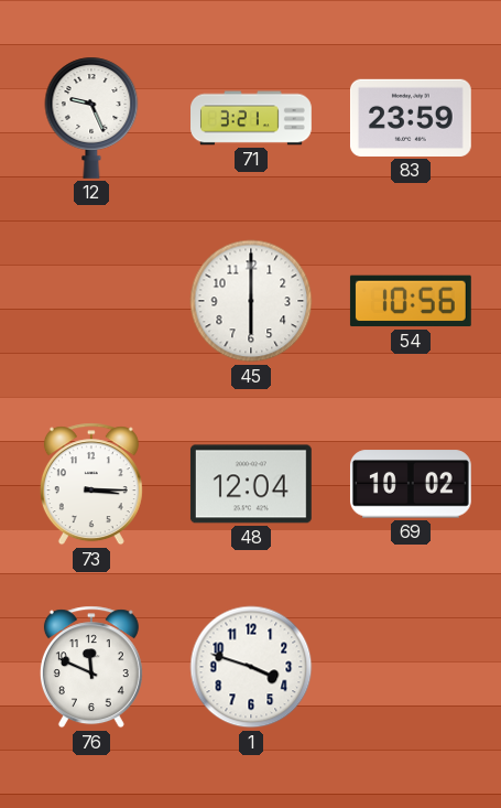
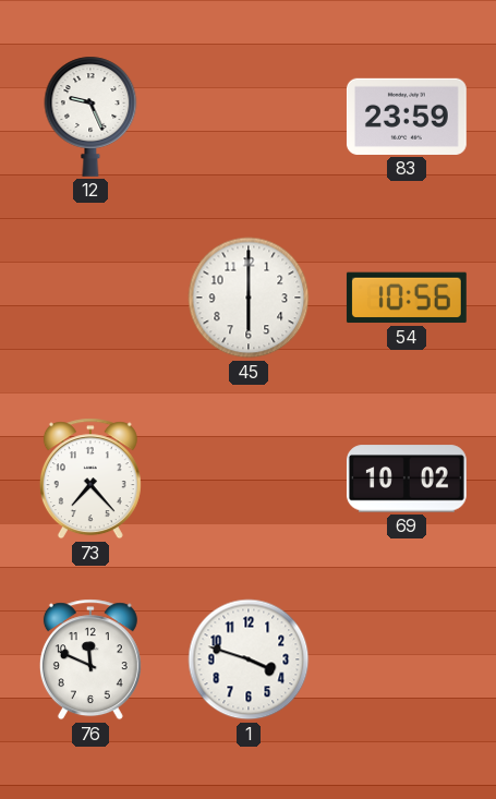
71: 3:21 -> none (252, 118)
73: 3:15 -> 7:23 (90, 479)
48: 12:04 -> none (251, 484)
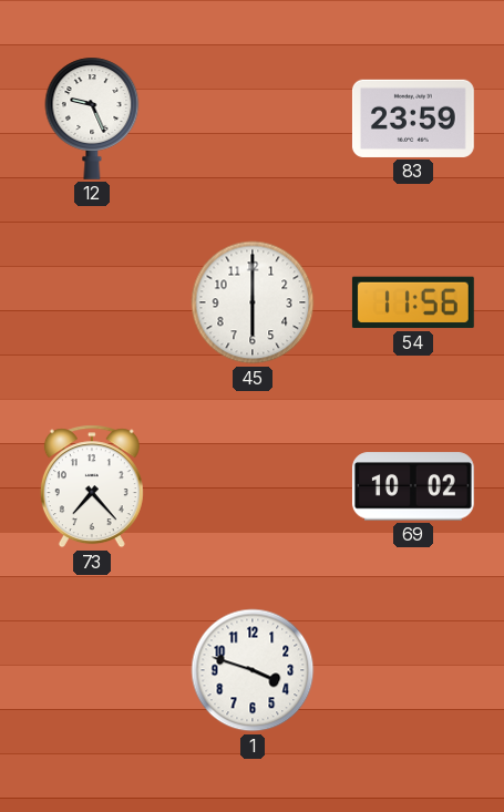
54: 10:56 -> 11:56 (413, 302)
76: 11:49 -> none (90, 659)
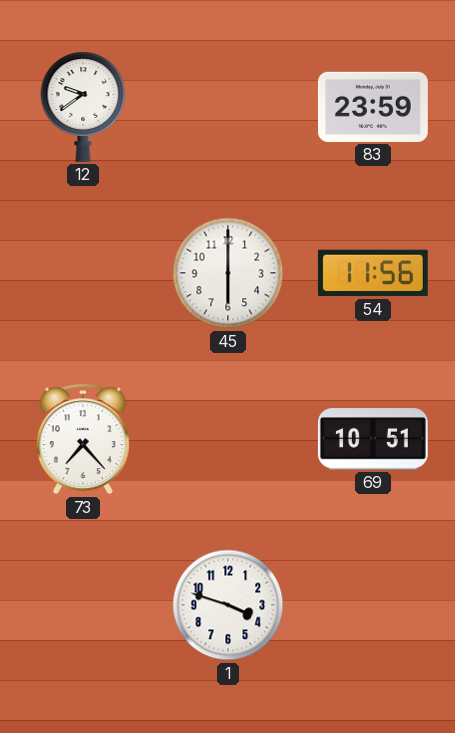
12: 9:26 -> 9:39 (83, 107)
69: 10:02 -> 10:51 (373, 439)
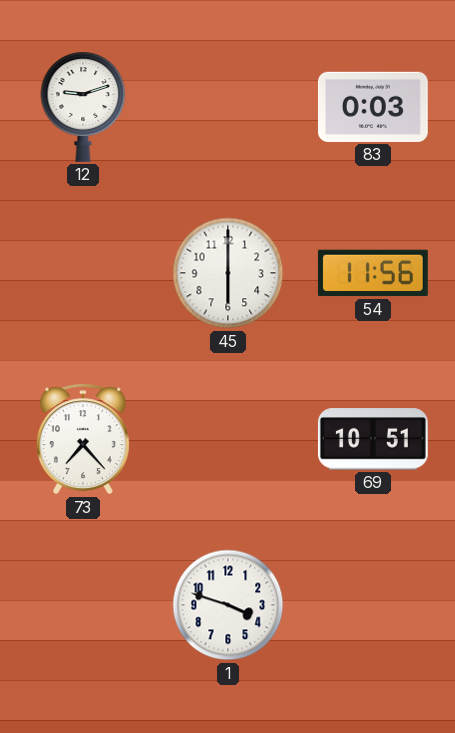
12: 9:39 -> 9:12 (83, 107)
83: 23:59 -> 0:03 (373, 107)
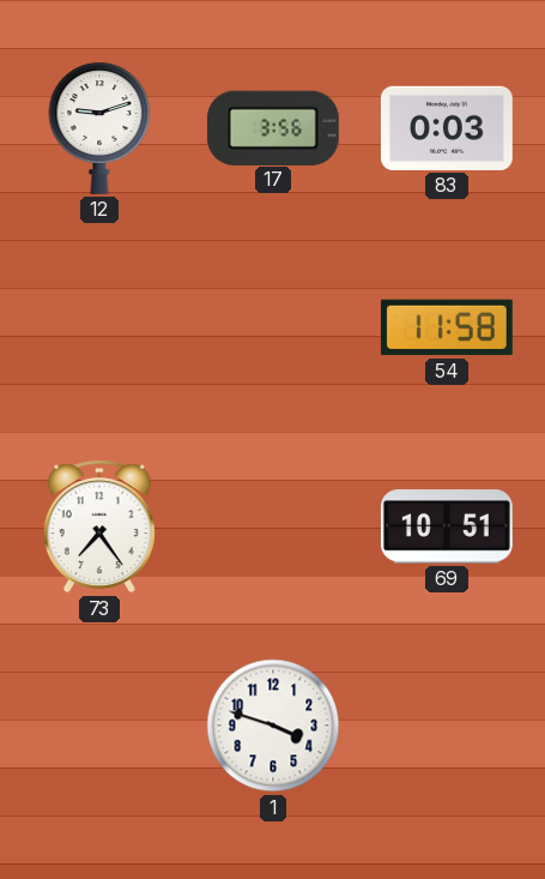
17: none -> 3:56 (273, 127)
45: 6:00 -> none (228, 273)
54: 11:56 -> 11:58 (447, 327)
73: 7:23 -> 7:24 (99, 526)
